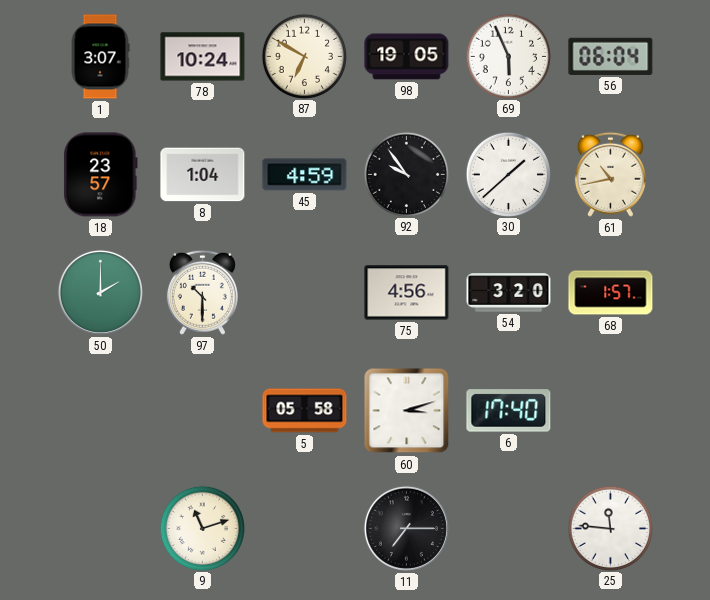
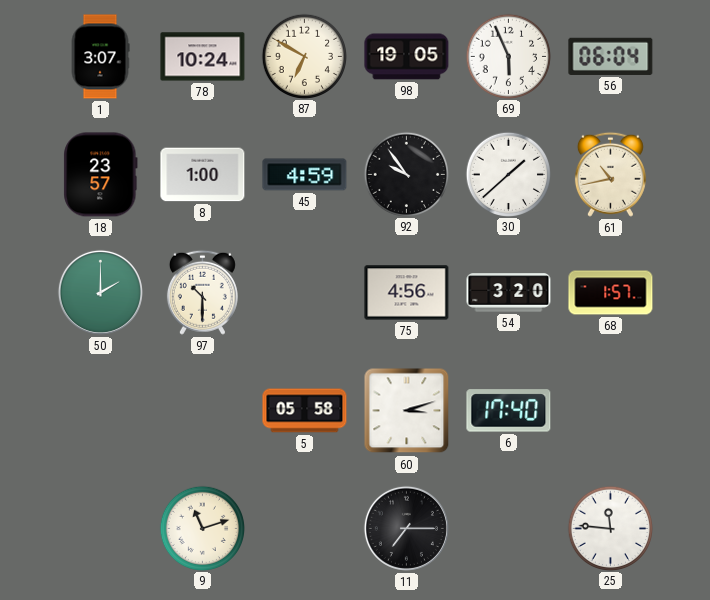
8: 1:04 -> 1:00 (203, 175)
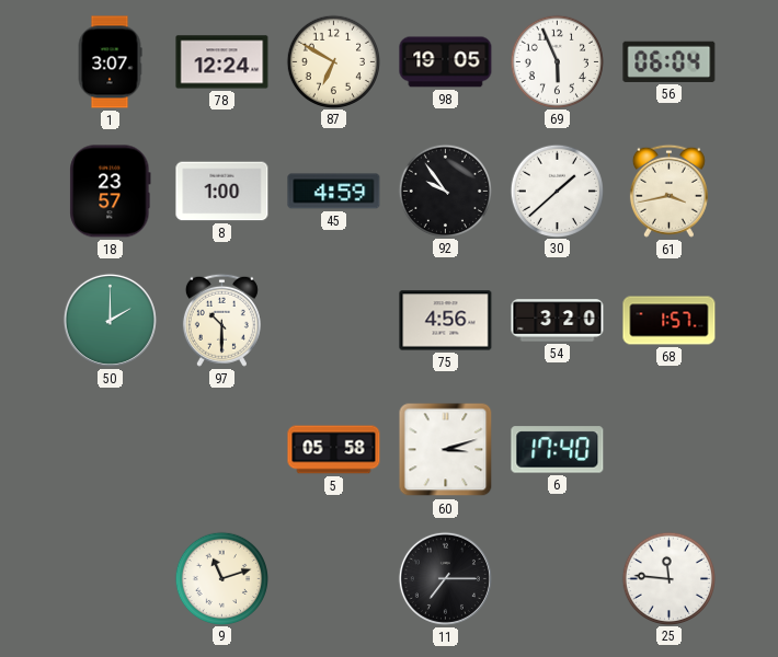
78: 10:24 -> 12:24 (222, 62)
61: 10:43 -> 3:43 (668, 191)
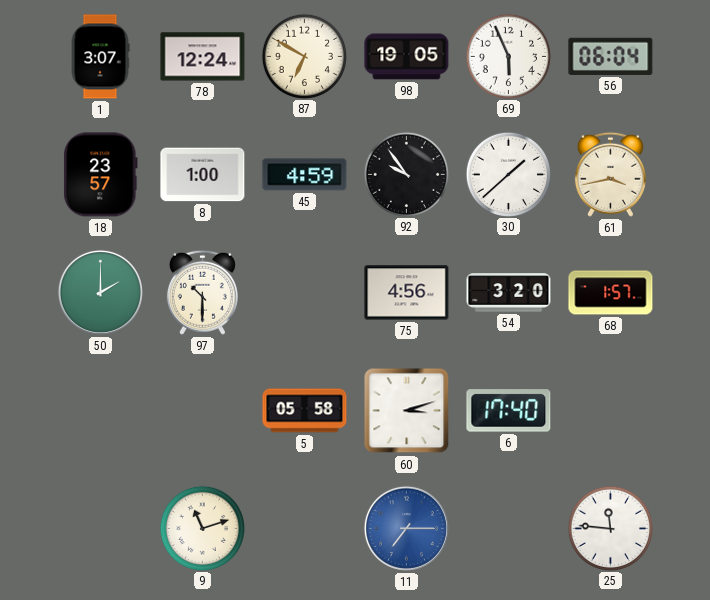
11 dial: black -> blue (406, 528)
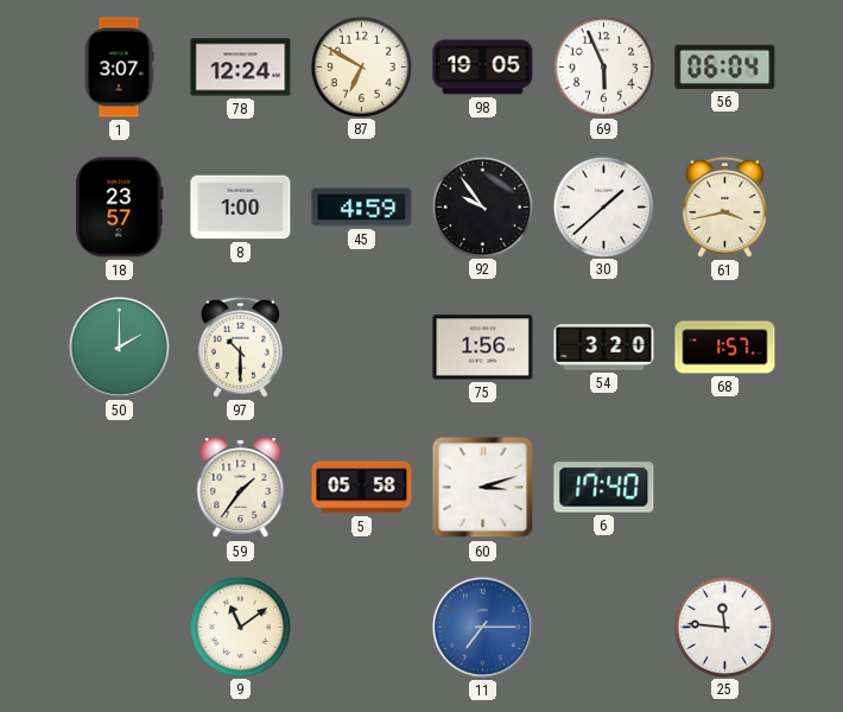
75: 4:56 -> 1:56 (483, 348)
59: none -> 1:36 (241, 488)
9: 11:12 -> 11:09 (240, 627)
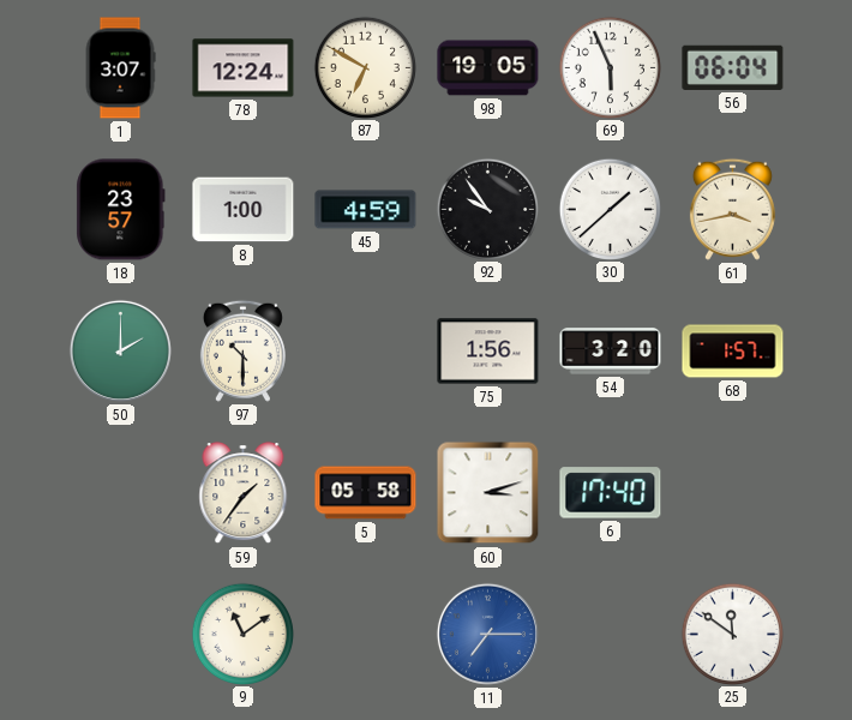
25: 11:46 -> 11:51 (732, 634)
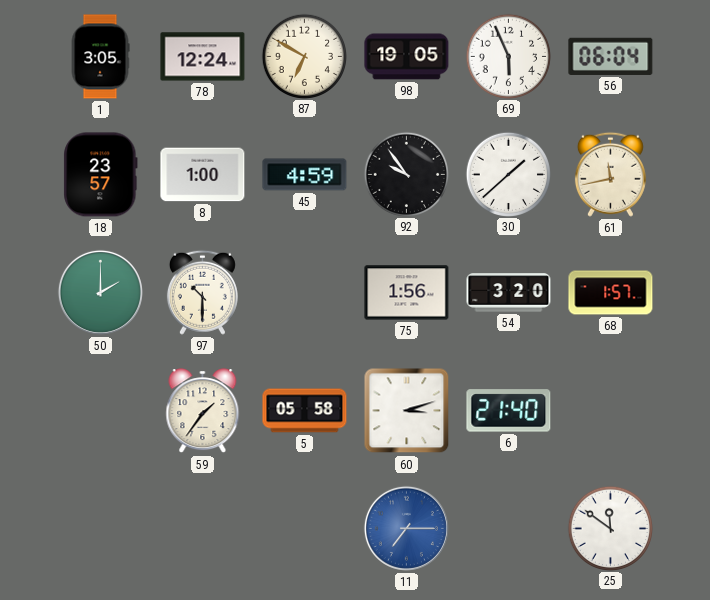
1: 3:07 -> 3:05 (100, 57)
61: 3:43 -> 11:43 (610, 174)
6: 17:40 -> 21:40 (509, 411)
9: 11:09 -> none (242, 634)
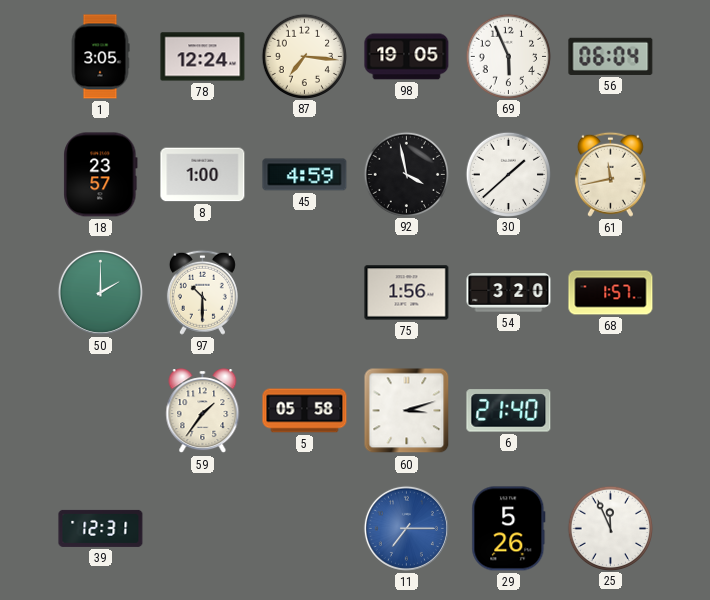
87: 6:50 -> 7:16 (304, 56)
92: 9:54 -> 3:58 (406, 174)
39: none -> 12:31 (101, 528)
29: none -> 5:26 (509, 529)
25: 11:51 -> 11:56 (610, 528)
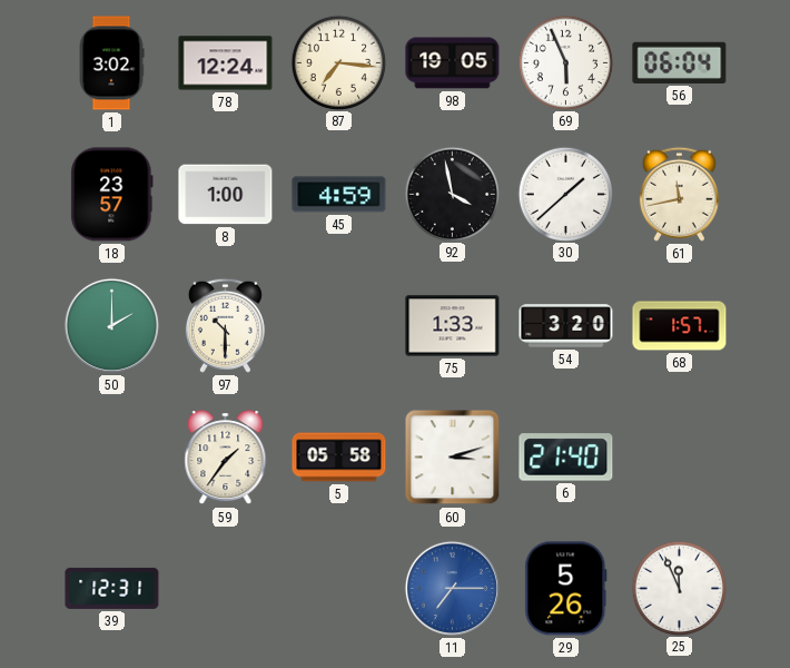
1: 3:05 -> 3:02 (111, 63)
75: 1:56 -> 1:33 (453, 326)
